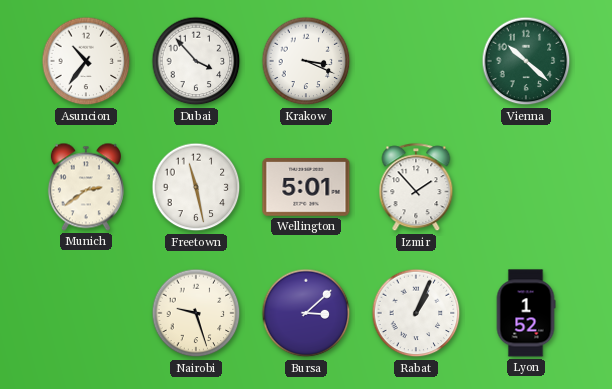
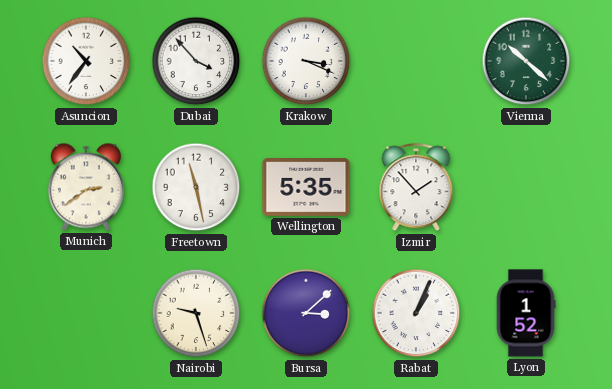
Wellington: 5:01 -> 5:35 (306, 188)
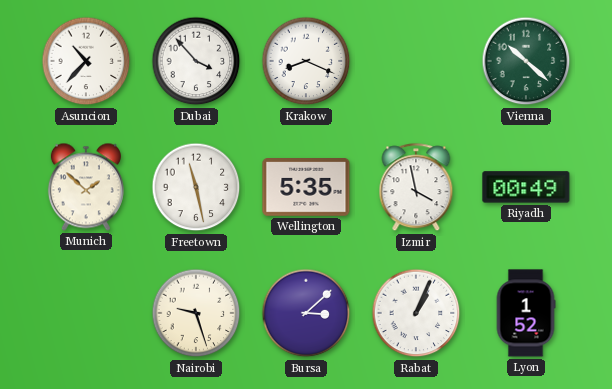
Asuncion: 10:36 -> 10:37 (86, 61)
Krakow: 3:19 -> 8:19 (306, 61)
Munich: 2:39 -> 1:52 (86, 187)
Izmir: 1:53 -> 3:58 (416, 188)
Riyadh: none -> 00:49 (526, 187)
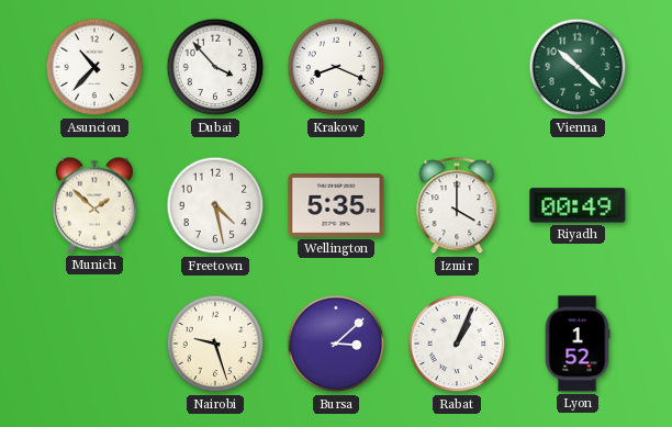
Freetown: 11:28 -> 4:28 (215, 205)
Izmir: 3:58 -> 4:00 (457, 206)
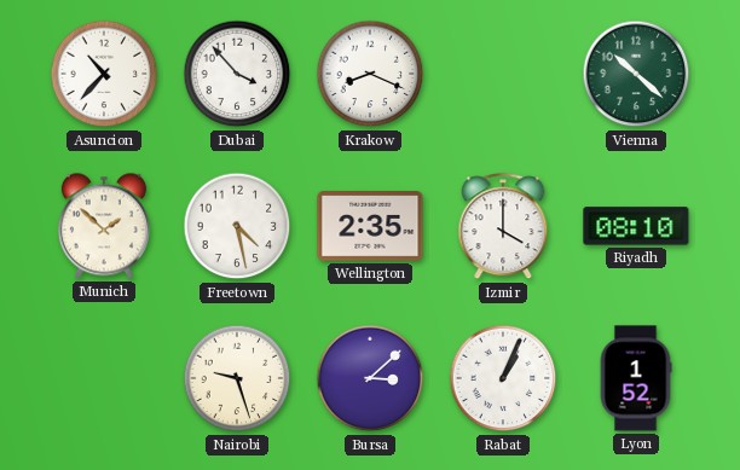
Wellington: 5:35 -> 2:35 (370, 227)
Riyadh: 00:49 -> 08:10 (636, 226)
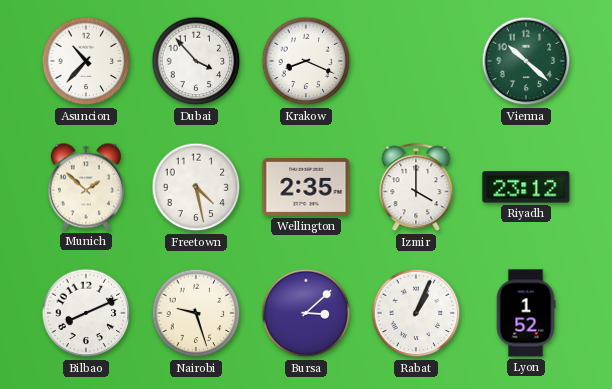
Riyadh: 08:10 -> 23:12 (526, 187)
Bilbao: none -> 8:11 (86, 313)
